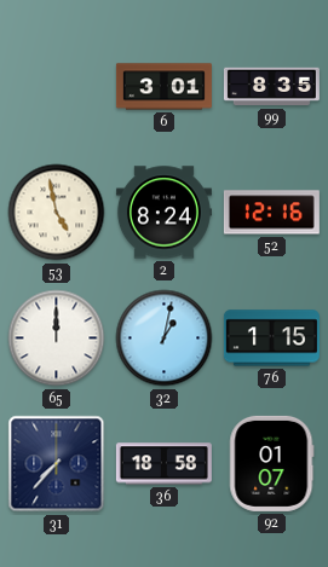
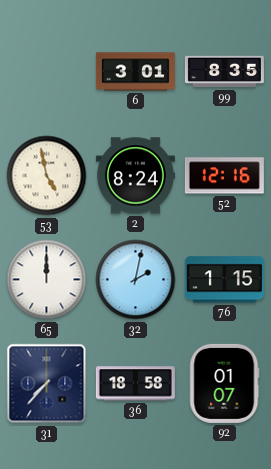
32: 1:02 -> 2:02 (136, 280)
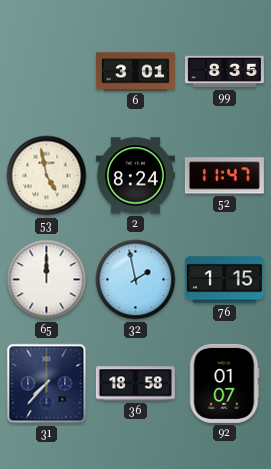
52: 12:16 -> 11:47 (224, 176)
32: 2:02 -> 1:58 (136, 280)
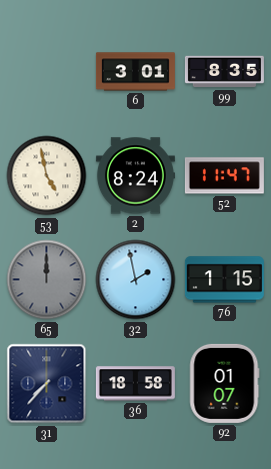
65 dial: white -> grey (47, 280)
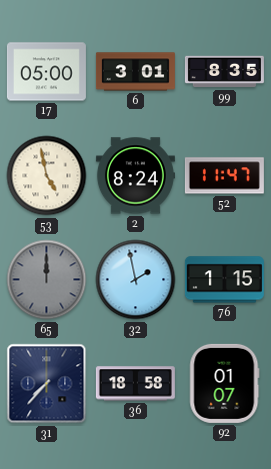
17: none -> 05:00 (46, 72)
